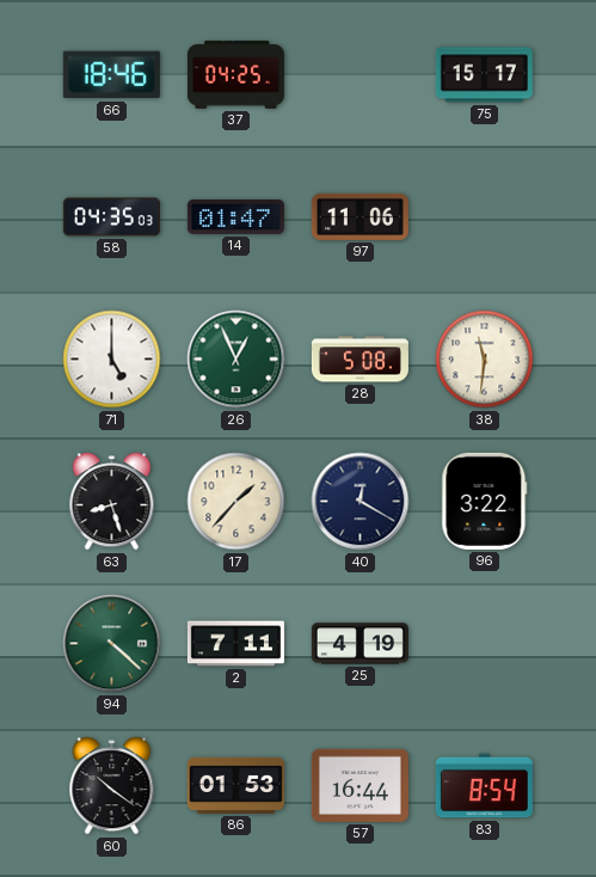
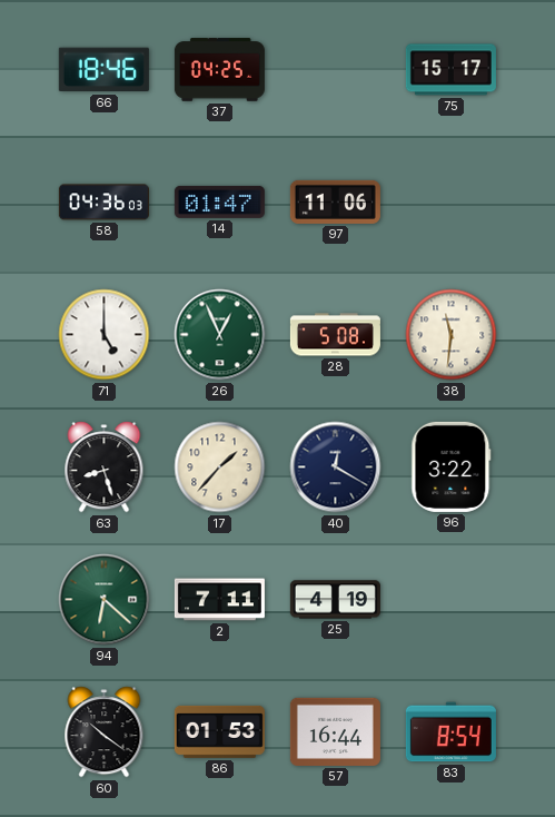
58: 04:35 -> 04:36 (103, 203)
94: 4:22 -> 6:22 (105, 600)
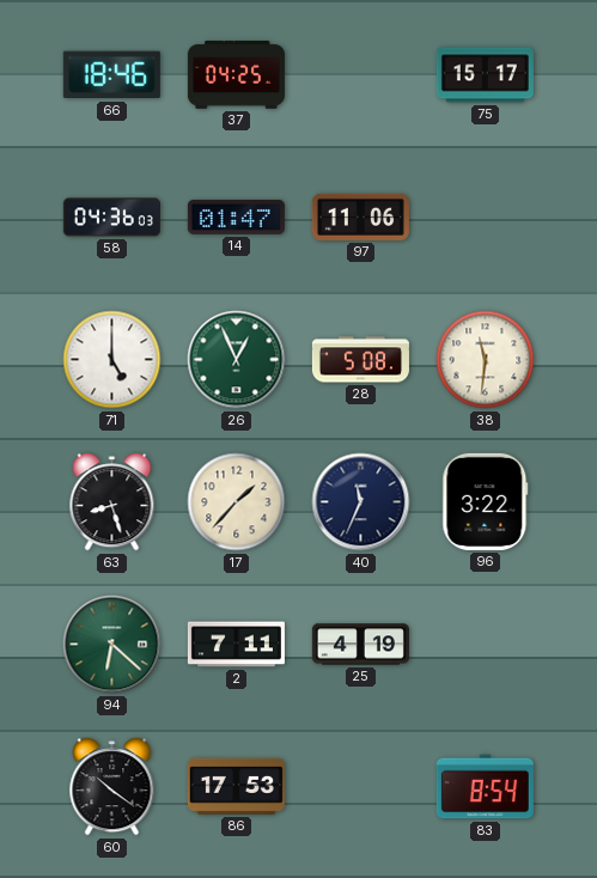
40: 12:20 -> 11:34 (361, 502)
86: 01:53 -> 17:53 (236, 786)
57: 16:44 -> none (335, 731)
